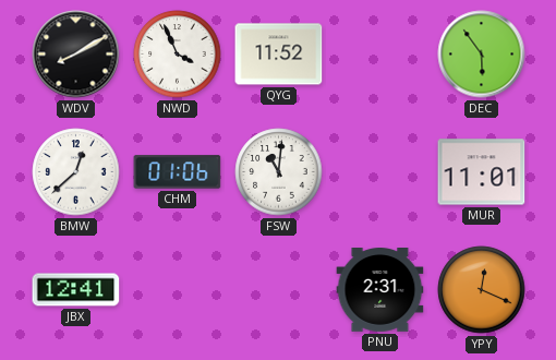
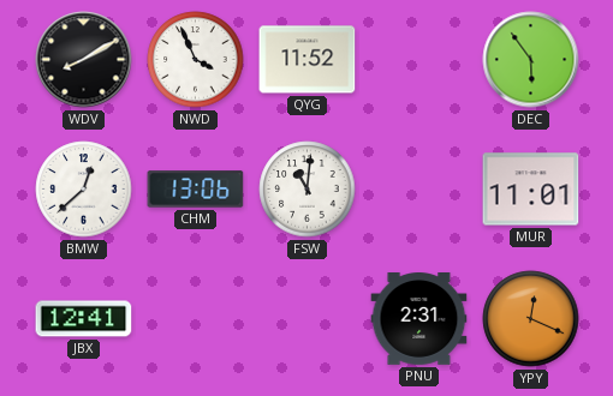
CHM: 01:06 -> 13:06 (196, 190)
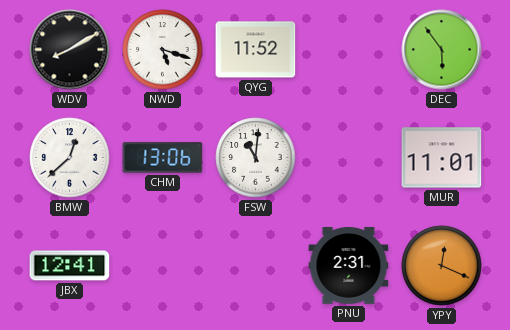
NWD: 3:56 -> 5:18 (163, 50)
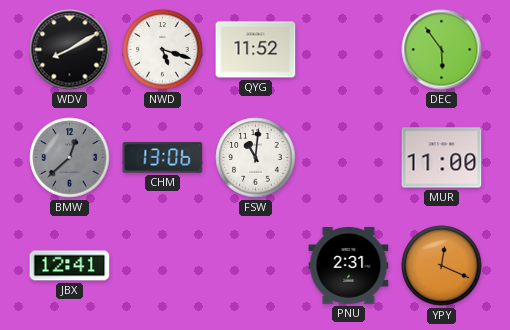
BMW dial: white -> grey (70, 158)
MUR: 11:01 -> 11:00 (442, 158)
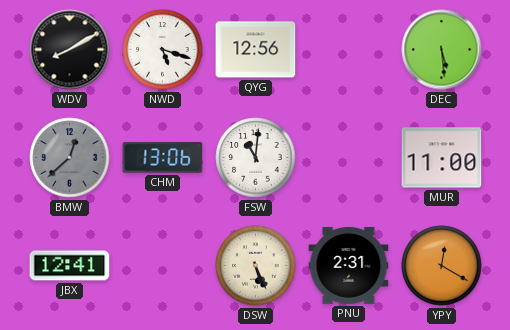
QYG: 11:52 -> 12:56 (256, 50)
DEC: 5:54 -> 5:29 (442, 50)
DSW: none -> 5:26 (256, 266)
YPY: 12:19 -> 12:20 (442, 266)
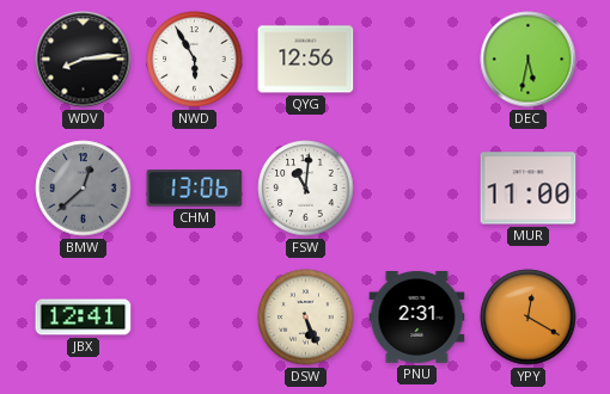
WDV: 8:10 -> 8:14 (84, 60)
NWD: 5:18 -> 5:55 (195, 60)
DEC: 5:29 -> 5:32 (529, 60)
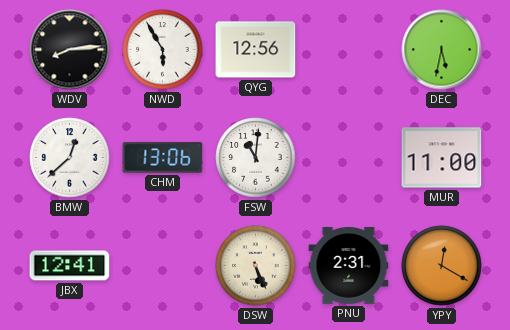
BMW dial: grey -> white (70, 158)
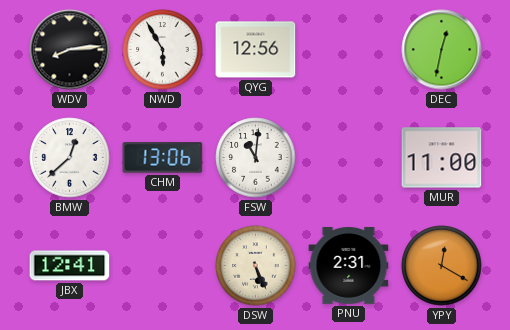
DEC: 5:32 -> 12:32 (442, 50)
